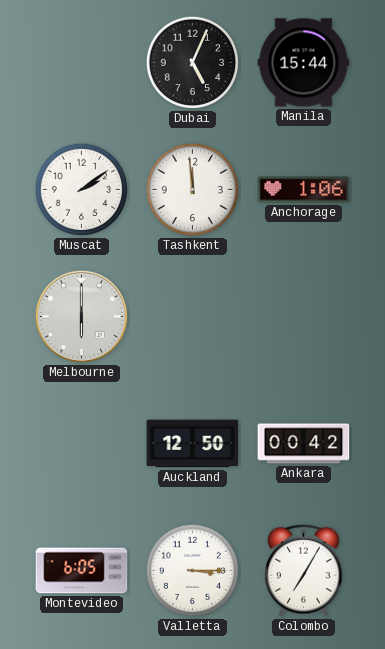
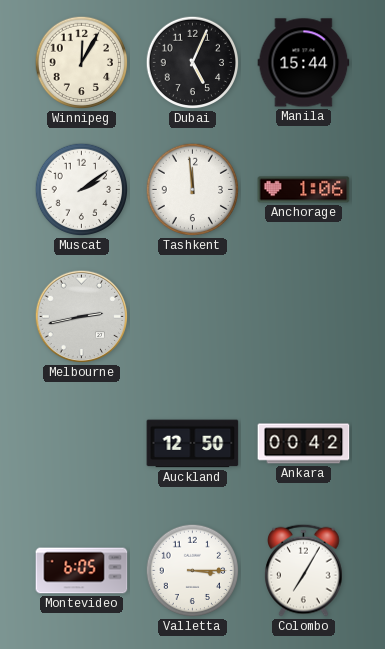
Winnipeg: none -> 12:05 (82, 63)
Melbourne: 6:00 -> 2:43 (82, 317)
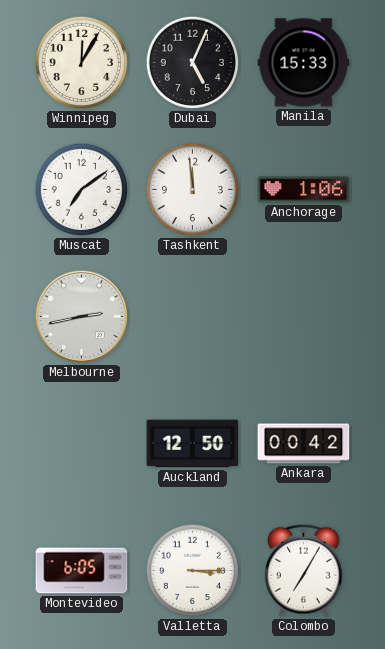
Manila: 15:44 -> 15:33 (304, 63)
Muscat: 2:09 -> 7:09 (82, 190)
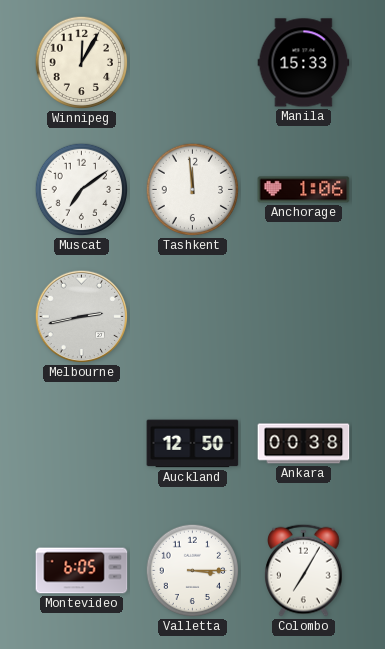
Dubai: 5:04 -> none (193, 63)
Ankara: 00:42 -> 00:38 (304, 444)
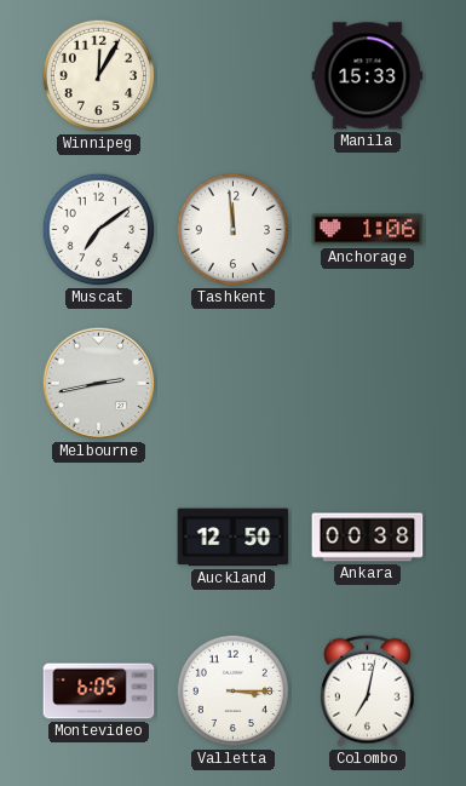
Colombo: 7:05 -> 7:02 (368, 690)
